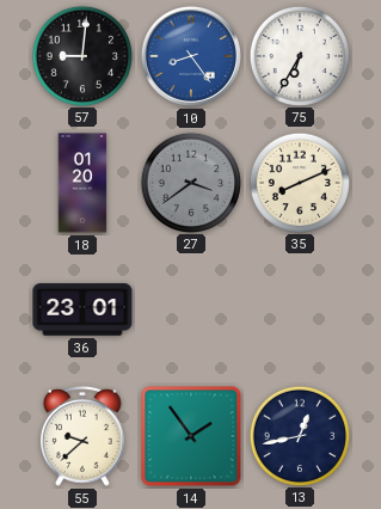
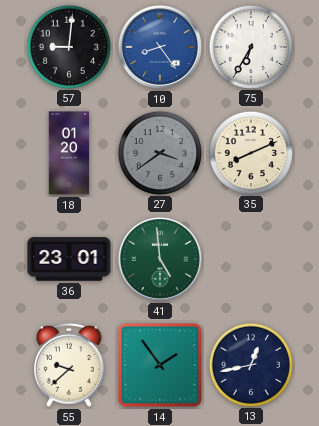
41: none -> 4:59 (160, 259)
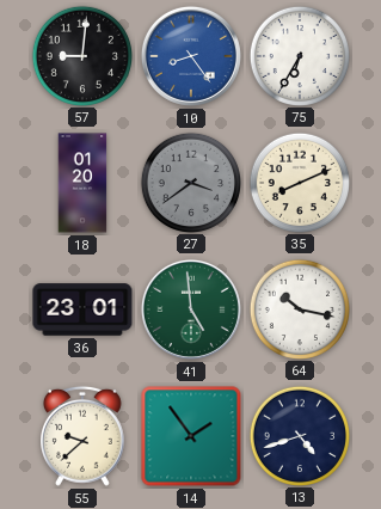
64: none -> 10:17 (299, 308)
13: 12:43 -> 4:42 (299, 435)
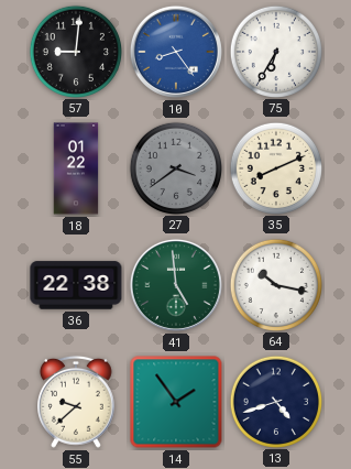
18: 01:20 -> 01:22 (76, 168)
36: 23:01 -> 22:38 (76, 285)
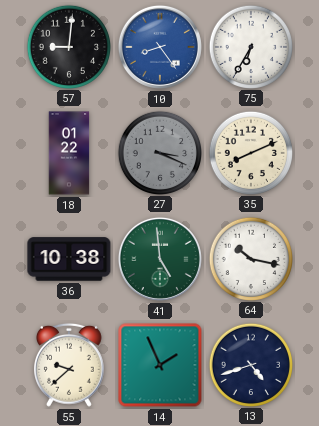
27: 3:39 -> 3:19 (159, 152)
36: 22:38 -> 10:38 (69, 259)
14: 1:54 -> 1:56 (160, 365)
